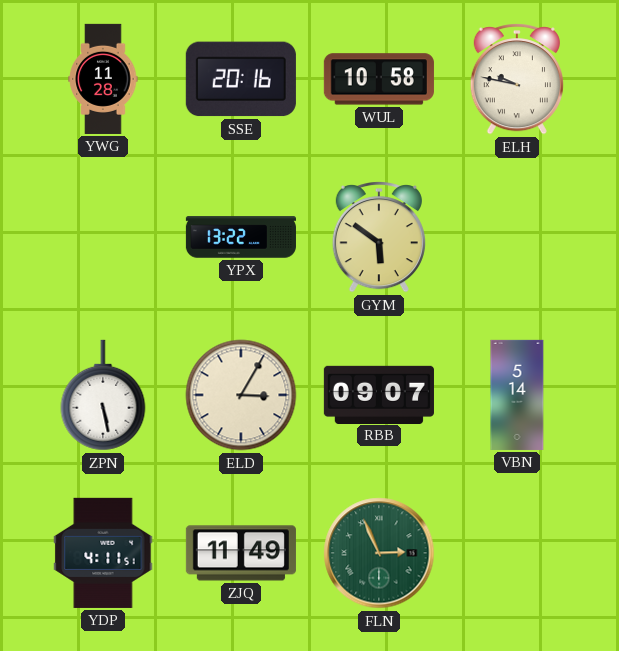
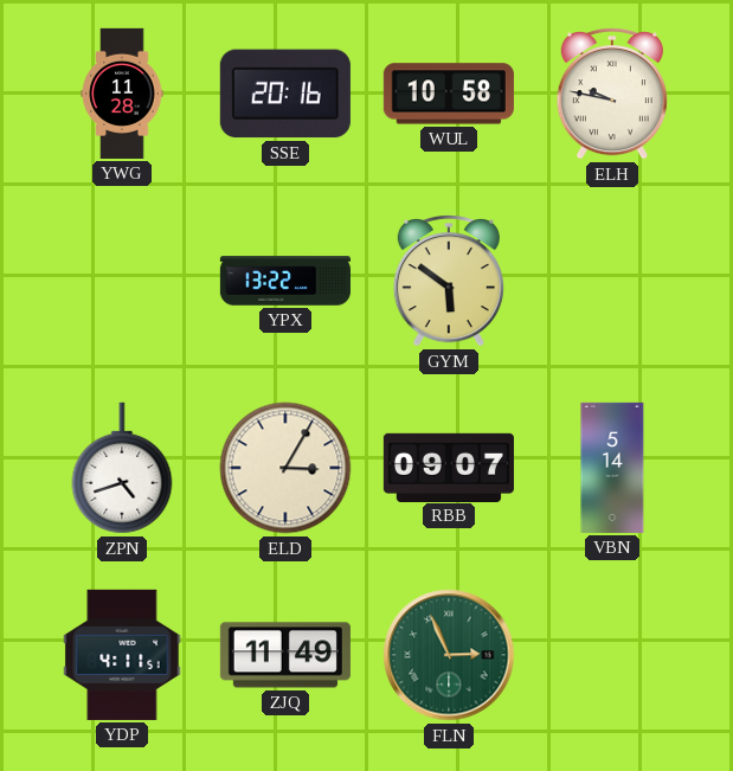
ZPN: 5:28 -> 4:42 (122, 468)
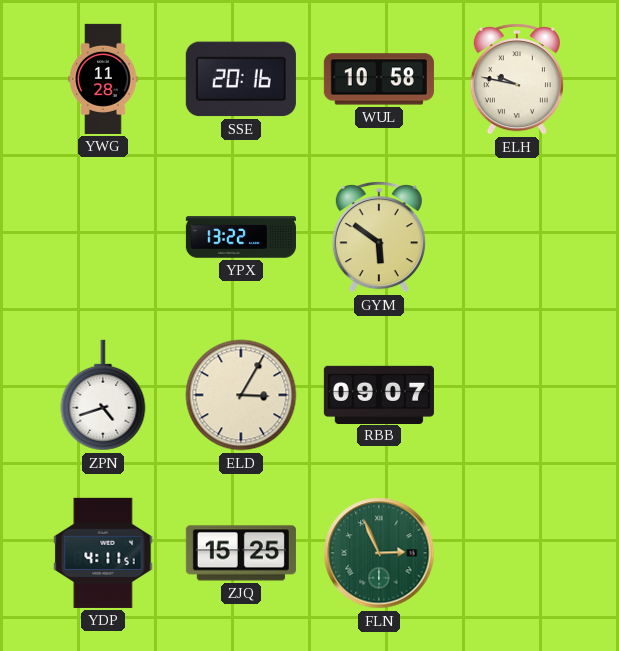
VBN: 5:14 -> none (612, 468)
ZJQ: 11:49 -> 15:25 (241, 553)
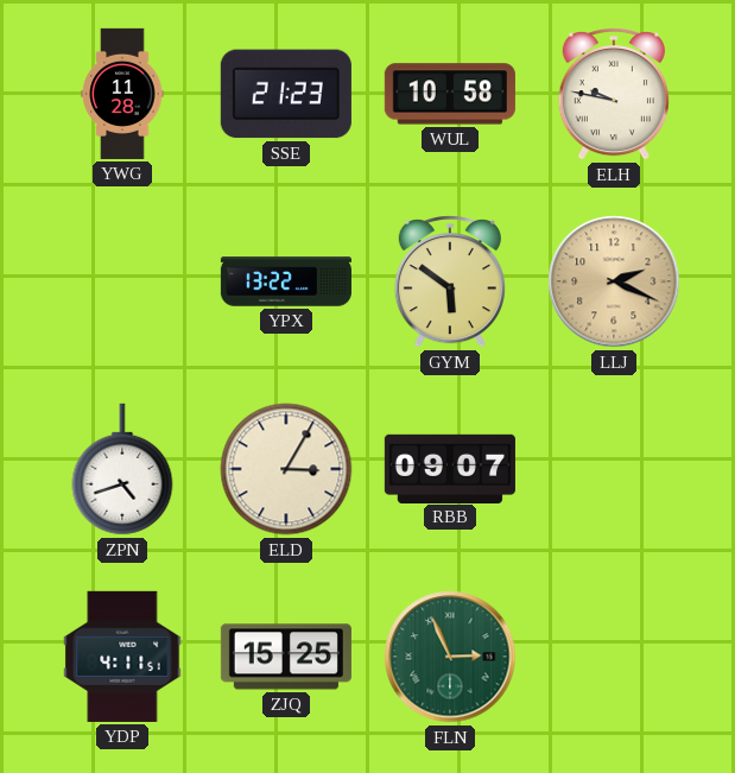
SSE: 20:16 -> 21:23 (286, 94)
LLJ: none -> 2:19 (614, 281)
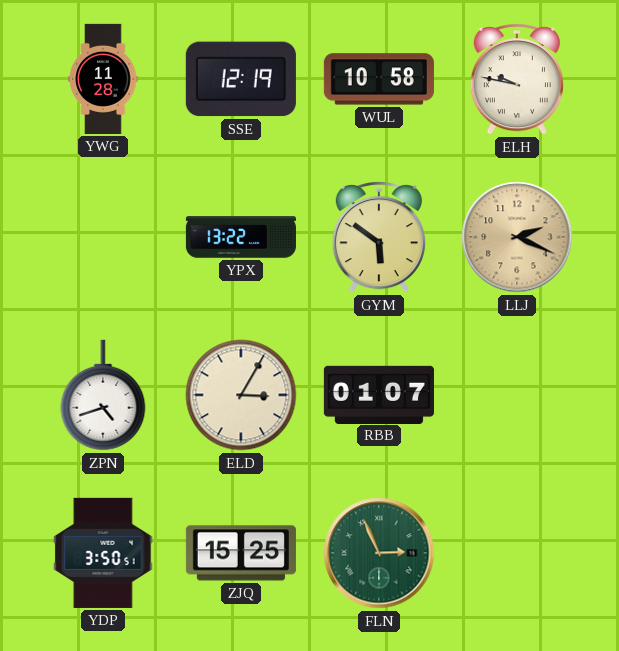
SSE: 21:23 -> 12:19 (241, 79)
RBB: 09:07 -> 01:07 (379, 394)
YDP: 4:11 -> 3:50 (103, 553)
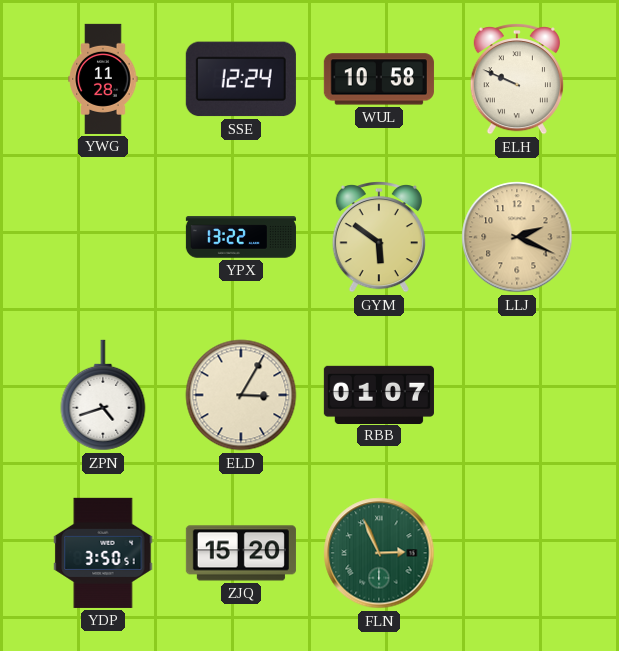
SSE: 12:19 -> 12:24 (241, 79)
ELH: 9:47 -> 9:49 (517, 79)
ZJQ: 15:25 -> 15:20 (241, 553)
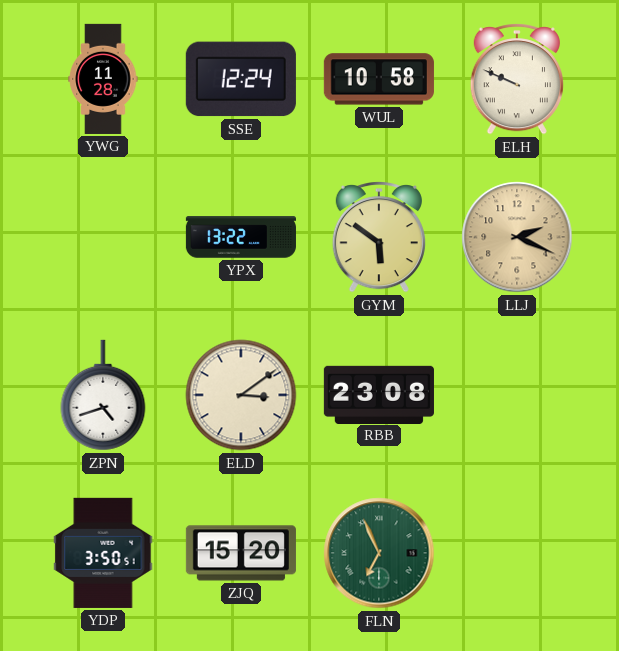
ELD: 3:05 -> 3:09 (241, 395)
RBB: 01:07 -> 23:08 (379, 394)
FLN: 2:56 -> 6:56 (379, 553)
